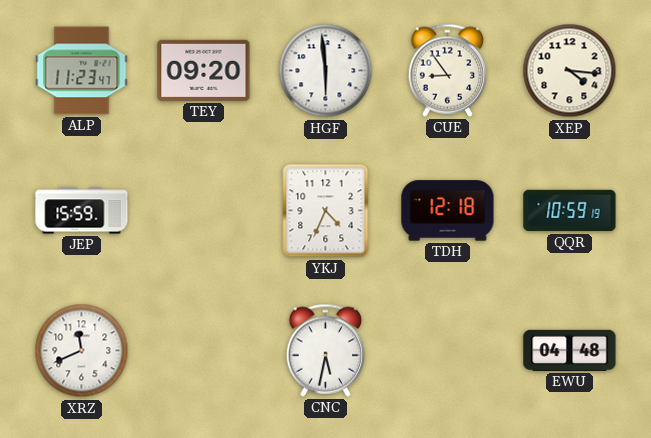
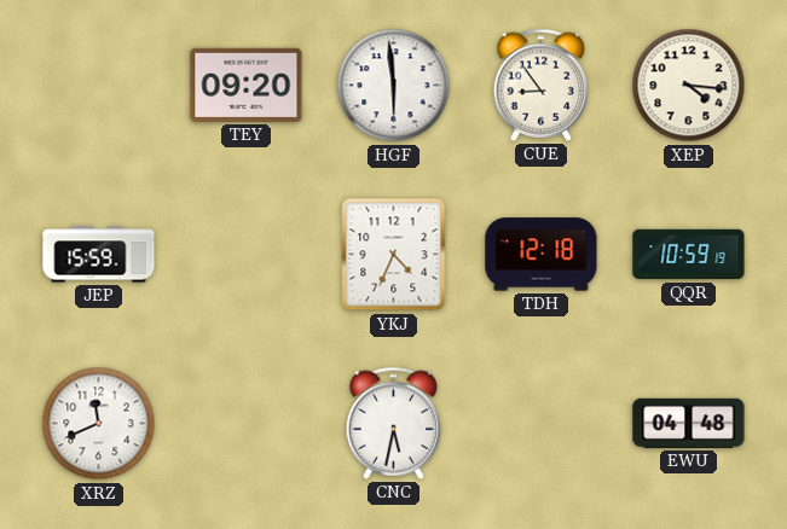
ALP: 11:23 -> none (82, 71)
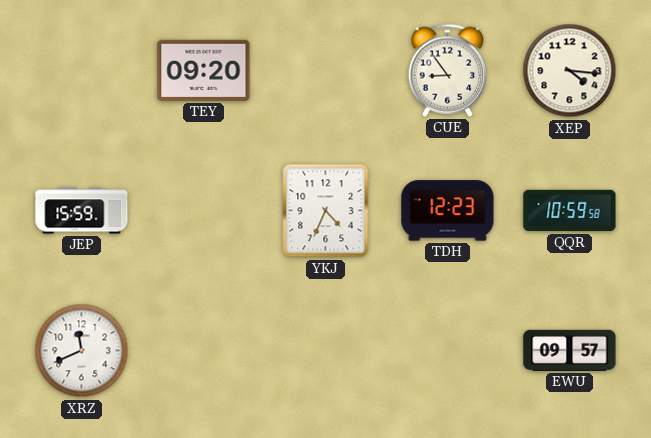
HGF: 5:59 -> none (394, 86)
TDH: 12:18 -> 12:23 (448, 211)
QQR: 10:59:19 -> 10:59:58 (570, 211)
CNC: 5:32 -> none (394, 423)
EWU: 04:48 -> 09:57 (570, 350)
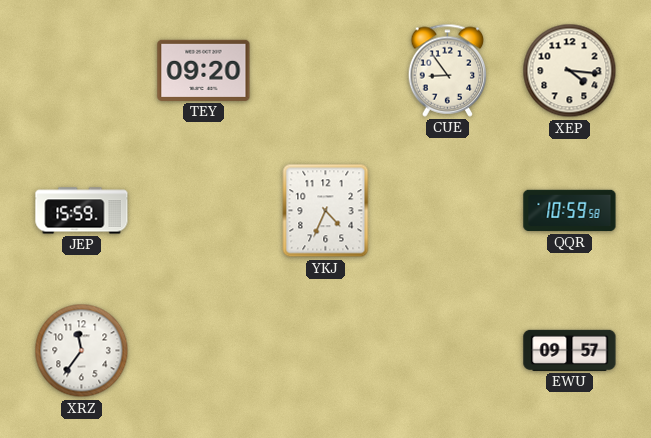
TDH: 12:23 -> none (448, 211)
XRZ: 11:41 -> 11:36 (82, 351)
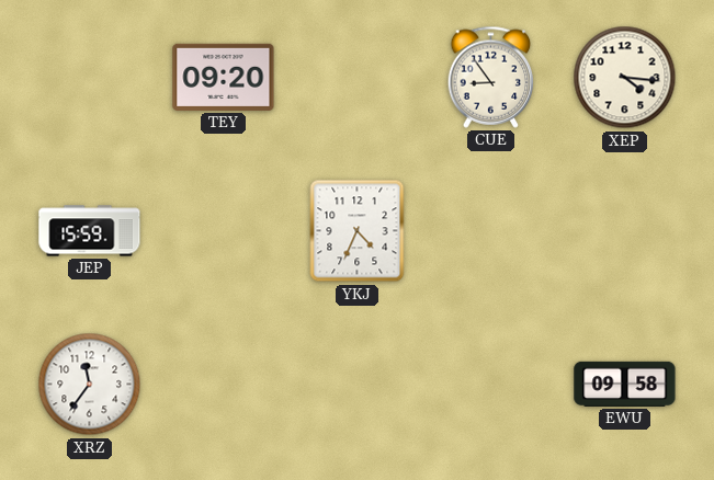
QQR: 10:59 -> none (570, 211)
EWU: 09:57 -> 09:58 (625, 384)
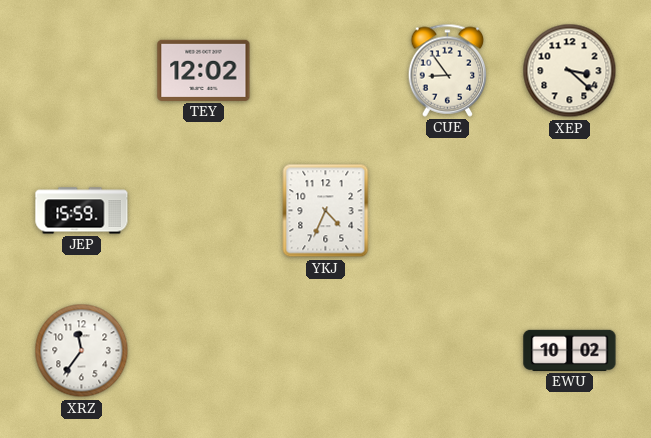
TEY: 09:20 -> 12:02 (204, 70)
XEP: 4:16 -> 3:22 (570, 71)
EWU: 09:58 -> 10:02 (570, 350)
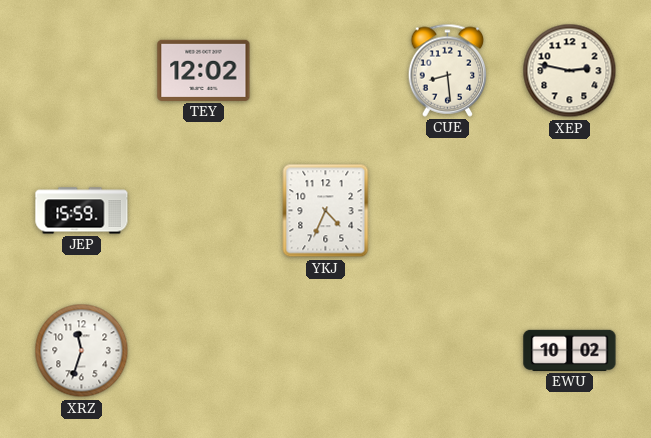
CUE: 8:54 -> 8:29 (448, 70)
XEP: 3:22 -> 2:47 (570, 71)
XRZ: 11:36 -> 11:33 (82, 351)
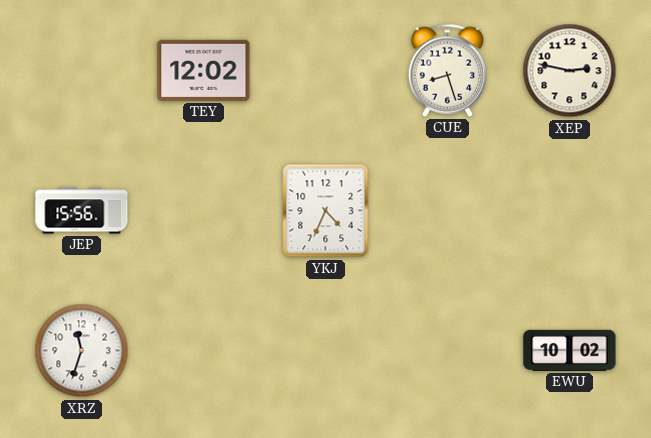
CUE: 8:29 -> 8:27 (448, 70)
JEP: 15:59 -> 15:56 (82, 211)
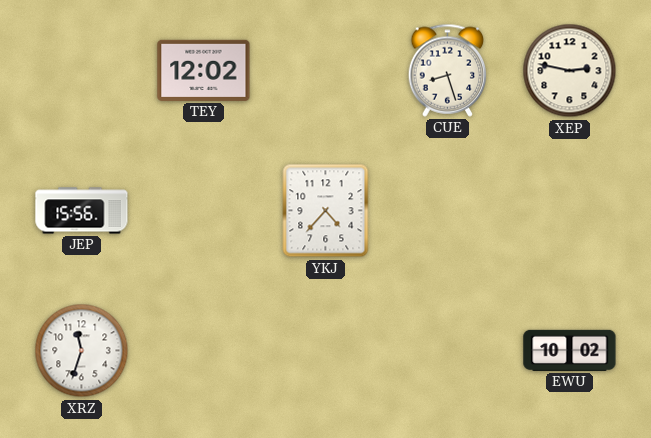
YKJ: 4:34 -> 4:37 (326, 211)
